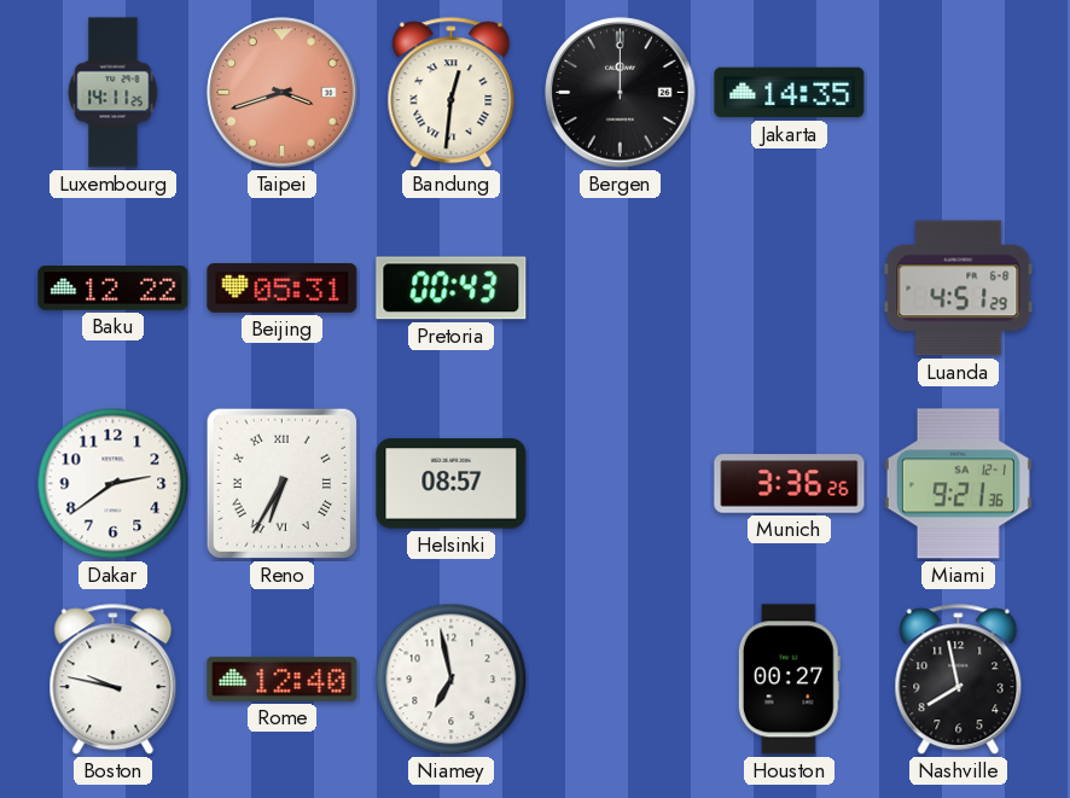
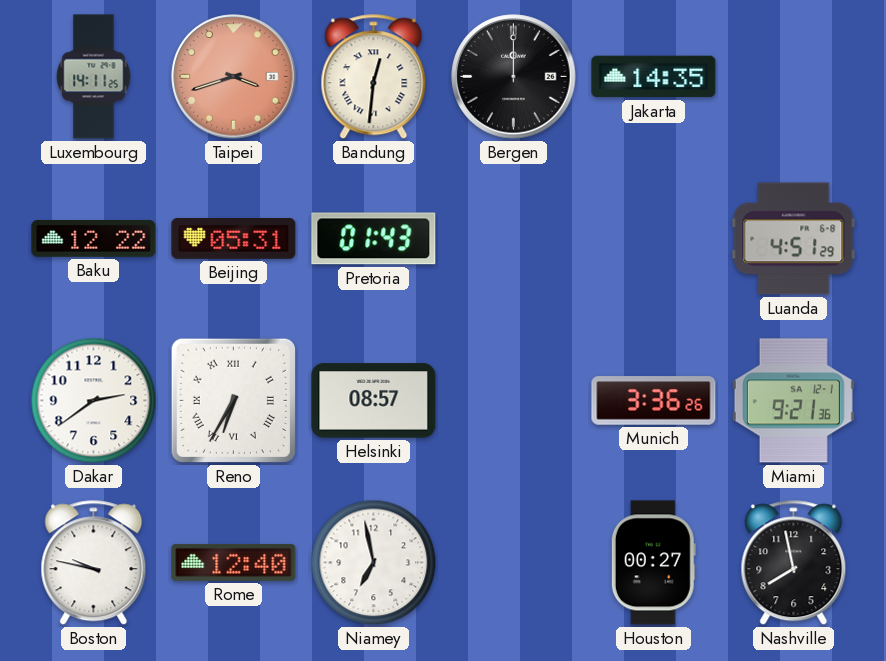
Pretoria: 00:43 -> 01:43 (374, 239)
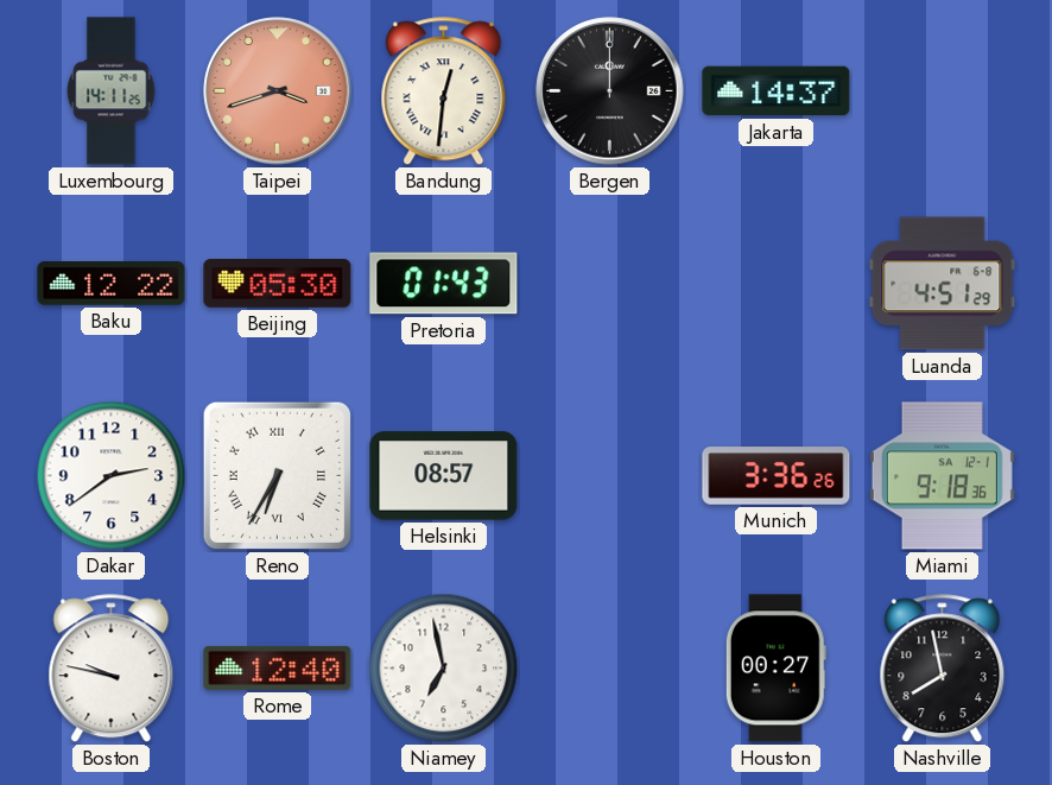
Jakarta: 14:35 -> 14:37 (777, 91)
Beijing: 05:31 -> 05:30 (278, 284)
Miami: 9:21 -> 9:18 (942, 476)
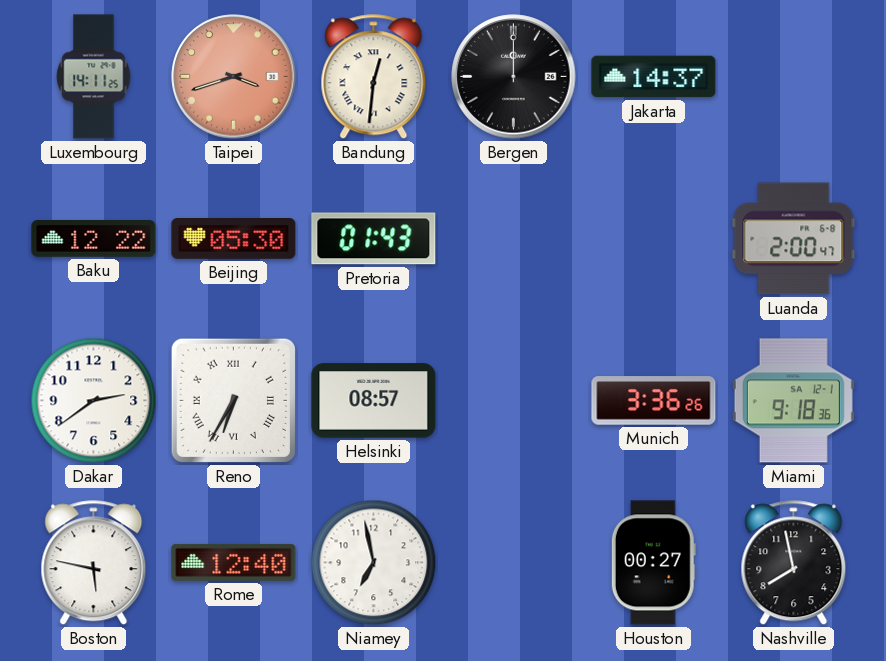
Luanda: 4:51 -> 2:00 (794, 239)
Boston: 9:47 -> 5:47 (94, 563)
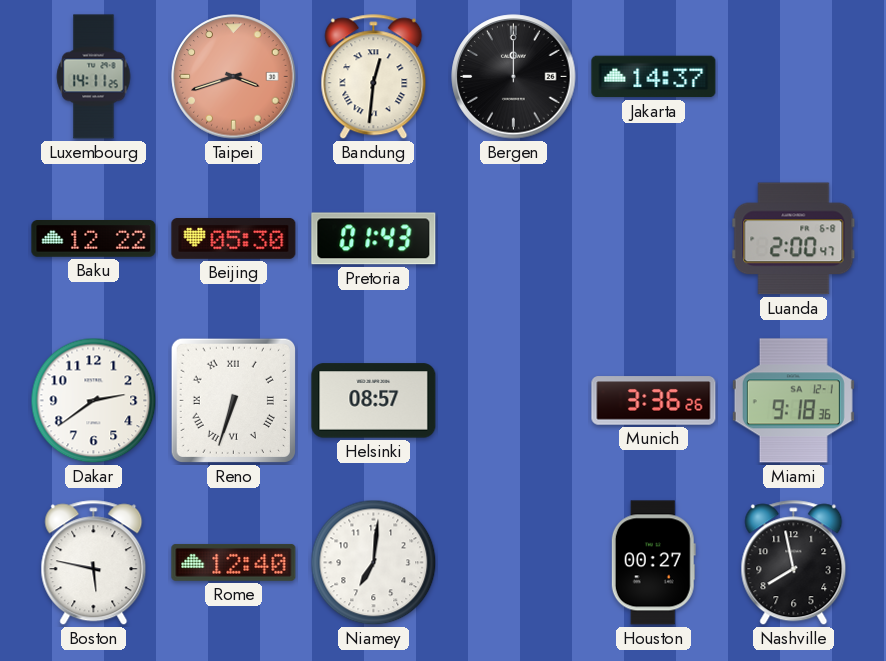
Reno: 6:35 -> 6:33 (233, 400)
Niamey: 6:58 -> 7:01 (374, 563)
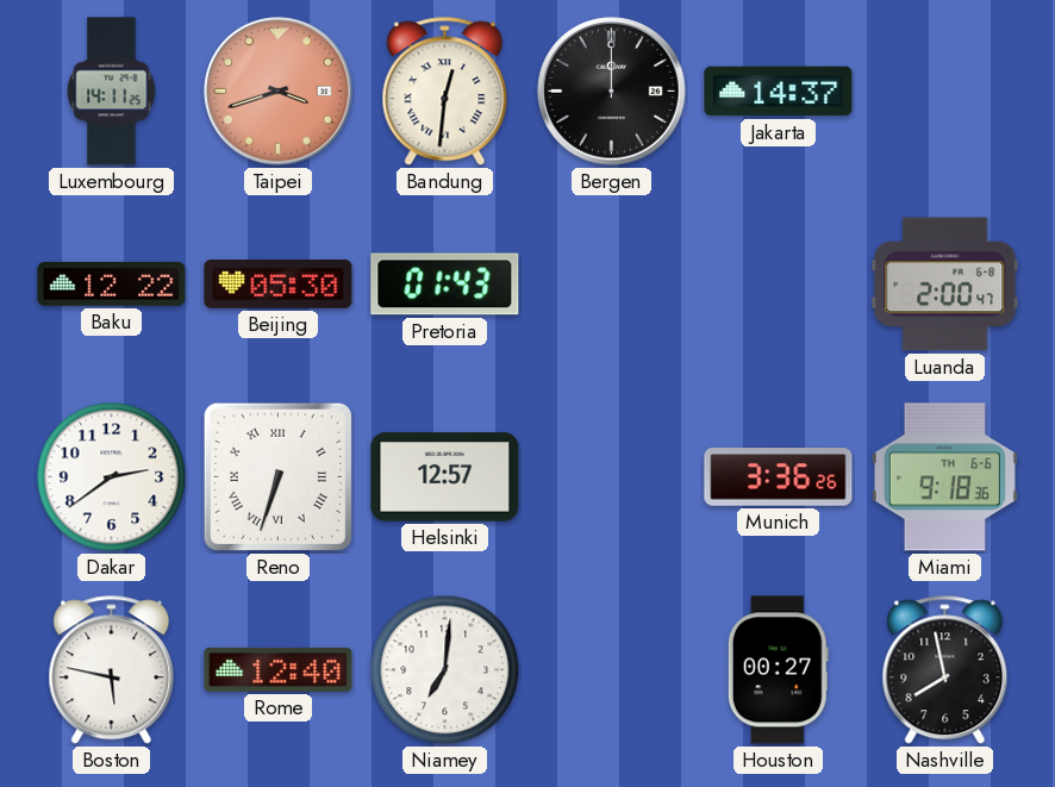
Helsinki: 08:57 -> 12:57 (445, 477)
Miami date: SA 12-1 -> TH 6-6 (944, 477)
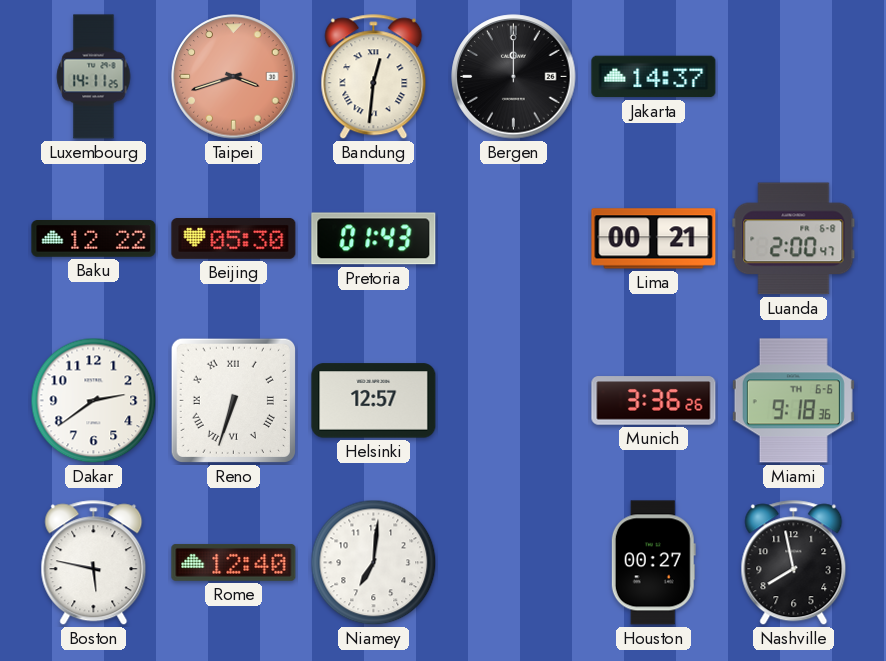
Lima: none -> 00:21 (654, 239)
